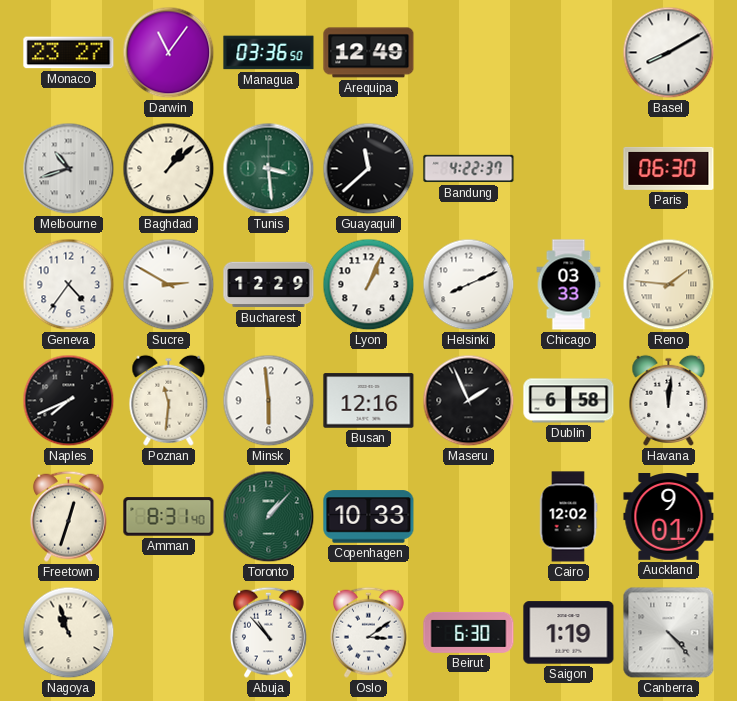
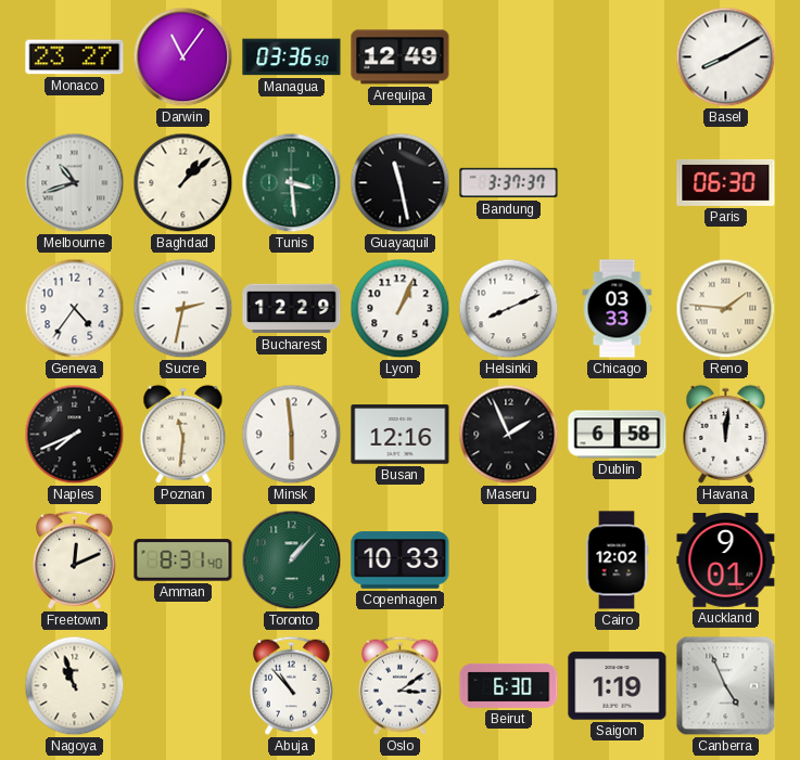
Guayaquil: 11:38 -> 11:28 (401, 183)
Bandung: 4:22 -> 3:37 (509, 183)
Sucre: 2:50 -> 2:32 (183, 309)
Freetown: 12:33 -> 12:11 (74, 559)
Canberra: 4:23 -> 4:56 (726, 686)
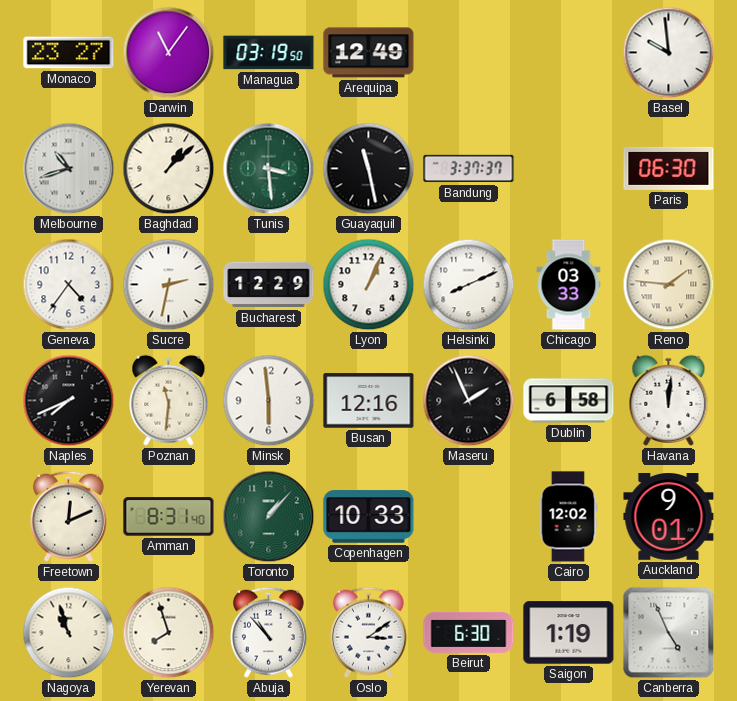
Managua: 03:36 -> 03:19 (269, 53)
Basel: 8:10 -> 9:59 (669, 53)
Yerevan: none -> 7:57 (169, 633)
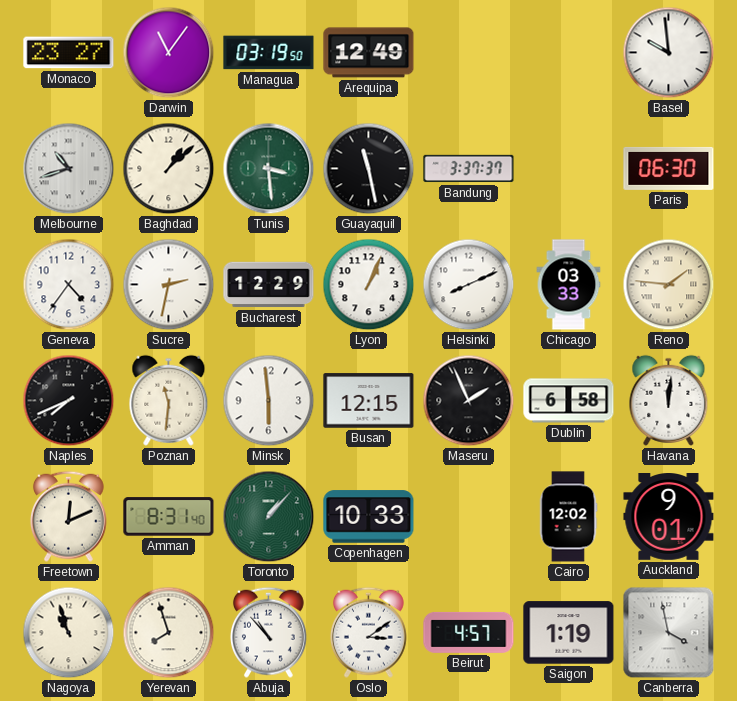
Busan: 12:16 -> 12:15 (369, 401)
Beirut: 6:30 -> 4:57 (469, 632)
Canberra: 4:56 -> 3:58 (669, 633)
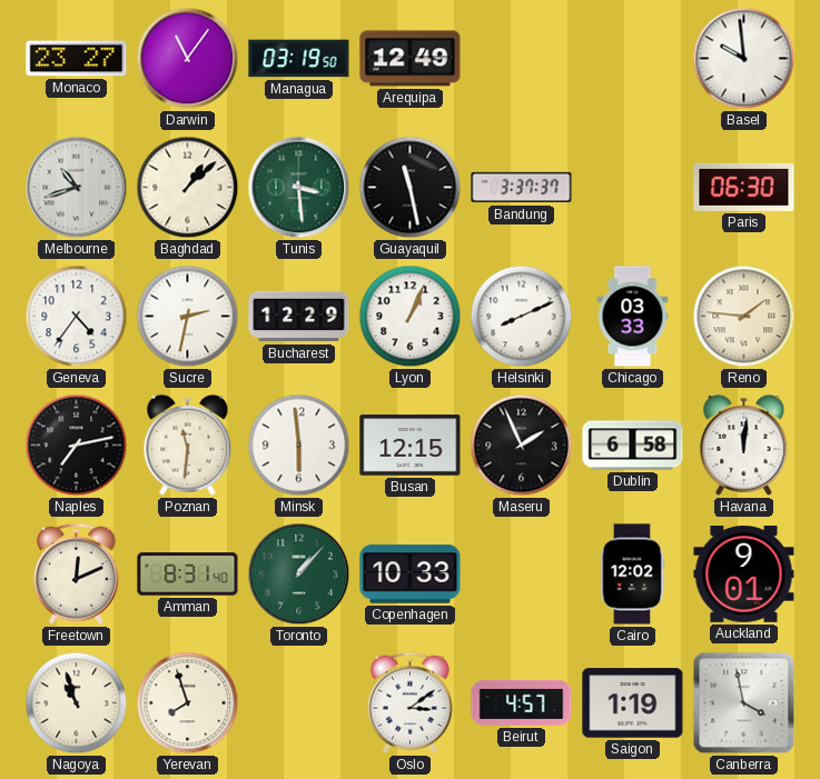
Naples: 7:41 -> 7:13 (77, 446)
Abuja: 10:53 -> none (268, 632)
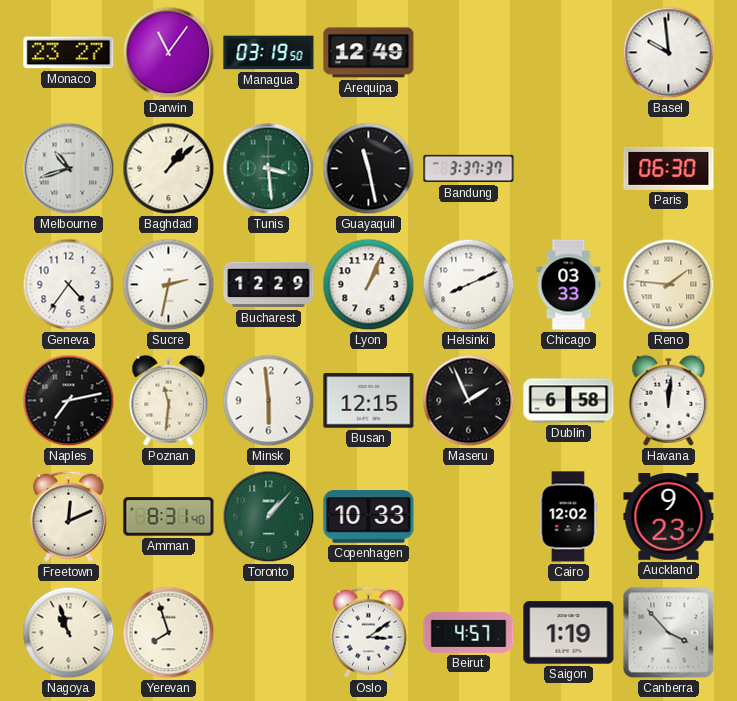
Auckland: 9:01 -> 9:23 (669, 517)
Canberra: 3:58 -> 3:53 (669, 633)
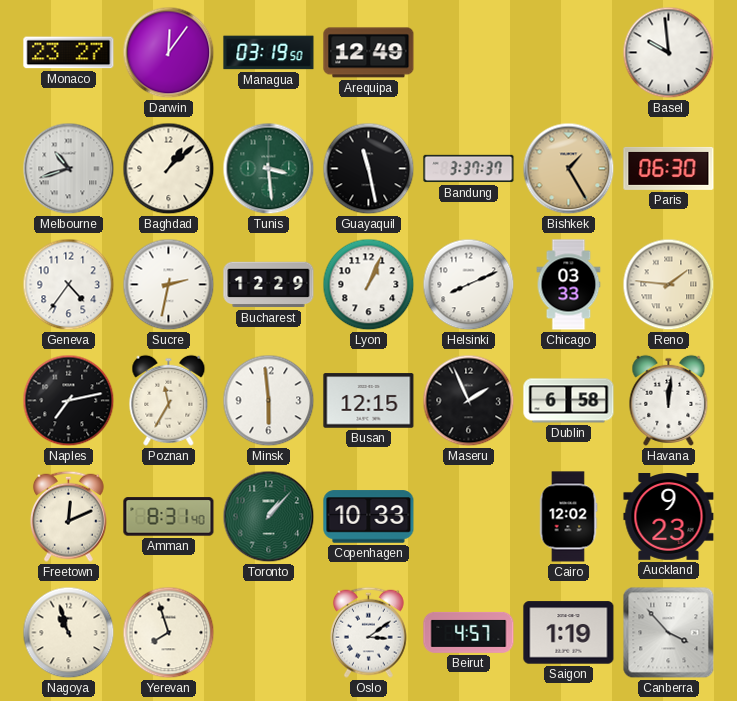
Darwin: 11:06 -> 12:06 (169, 53)
Bishkek: none -> 1:25 (569, 169)
Poznan: 11:31 -> 11:35 (169, 400)
